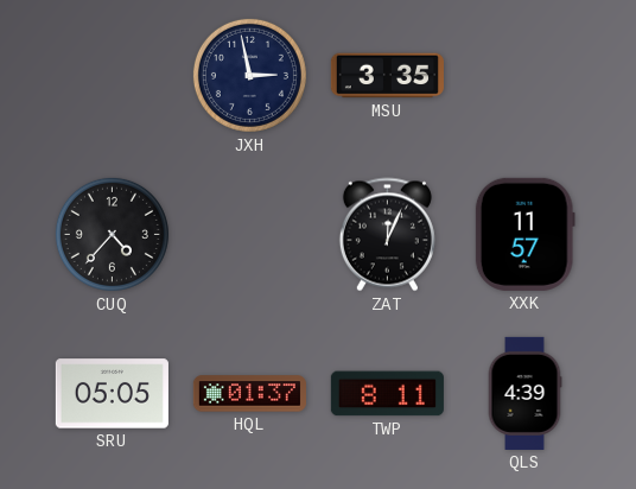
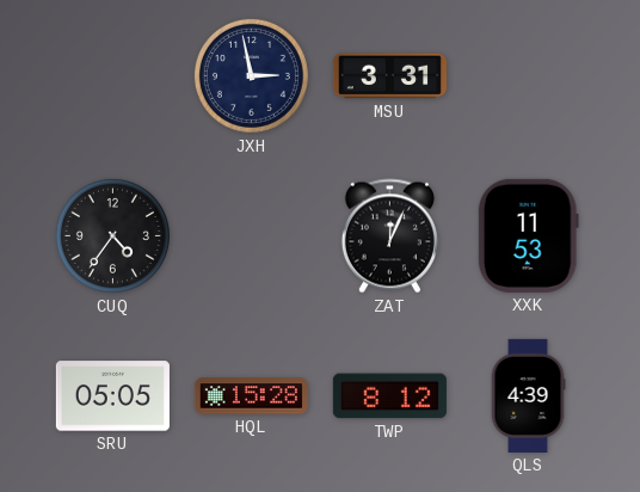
MSU: 3:35 -> 3:31 (389, 76)
CUQ: 4:37 -> 4:36 (112, 235)
XXK: 11:57 -> 11:53 (528, 235)
HQL: 01:37 -> 15:28 (251, 396)
TWP: 8:11 -> 8:12 (389, 396)
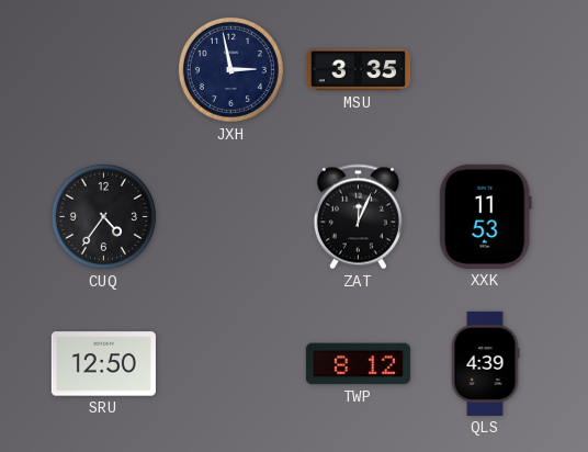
MSU: 3:31 -> 3:35 (358, 70)
SRU: 05:05 -> 12:50 (103, 364)
HQL: 15:28 -> none (251, 396)
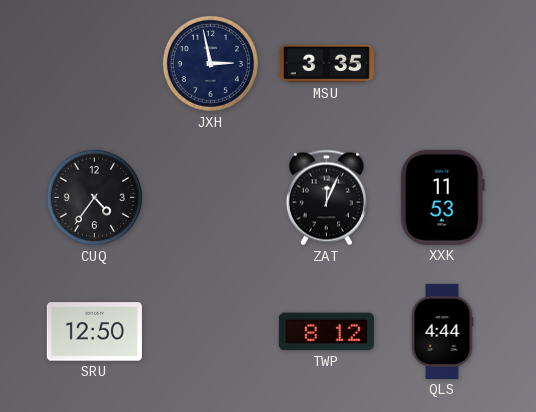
QLS: 4:39 -> 4:44 (442, 331)
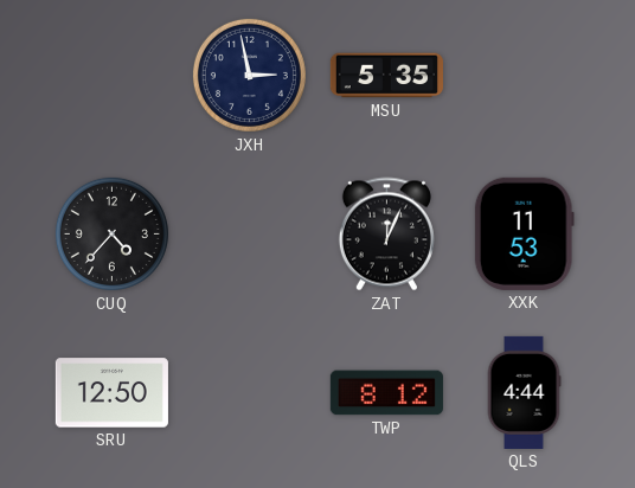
MSU: 3:35 -> 5:35 (386, 76)
CUQ: 4:36 -> 4:37 (111, 233)
